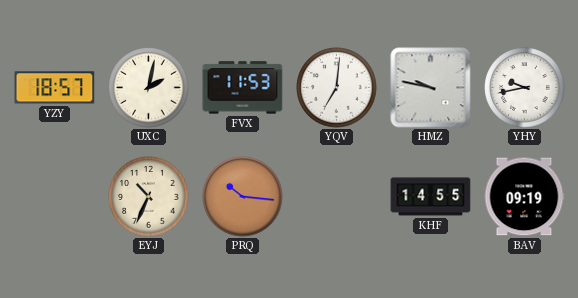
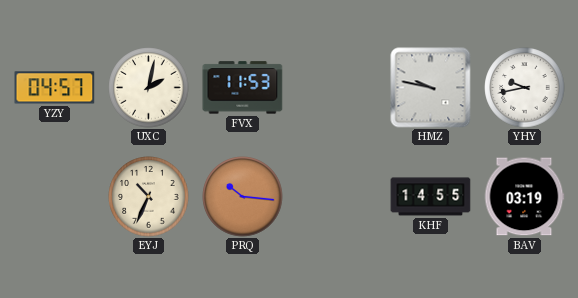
YZY: 18:57 -> 04:57 (55, 88)
YQV: 7:01 -> none (337, 88)
BAV: 09:19 -> 03:19 (524, 197)
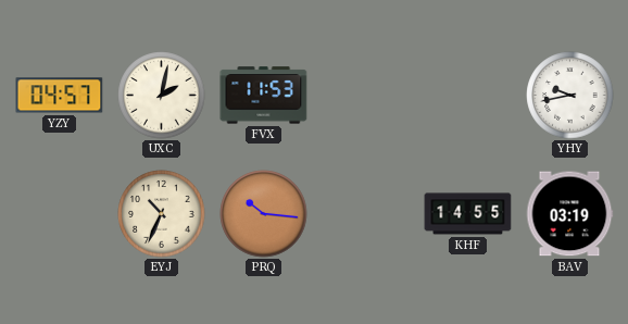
HMZ: 9:47 -> none (431, 88)
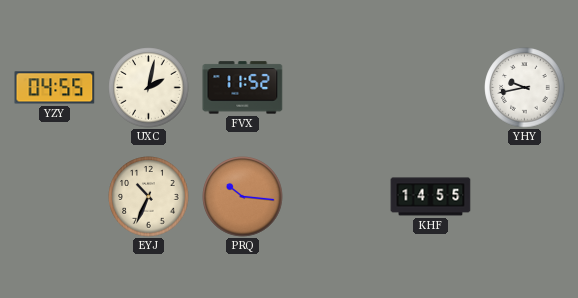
YZY: 04:57 -> 04:55 (55, 88)
FVX: 11:53 -> 11:52 (243, 88)
BAV: 03:19 -> none (569, 214)
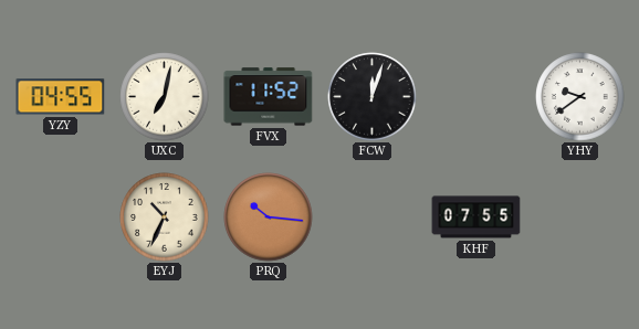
UXC: 2:02 -> 7:02 (165, 97)
FCW: none -> 12:03 (373, 97)
YHY: 9:43 -> 9:39 (580, 97)
KHF: 14:55 -> 07:55 (476, 217)
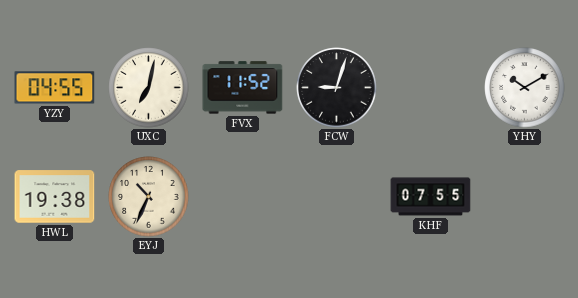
FCW: 12:03 -> 9:03 (337, 88)
YHY: 9:39 -> 10:10 (525, 88)
HWL: none -> 19:38 (55, 197)
PRQ: 10:16 -> none (269, 217)
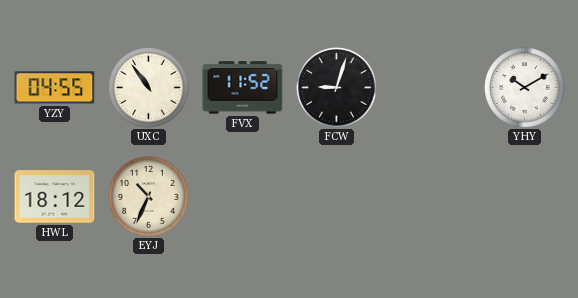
UXC: 7:02 -> 10:54 (149, 88)
HWL: 19:38 -> 18:12 (55, 197)
KHF: 07:55 -> none (431, 197)
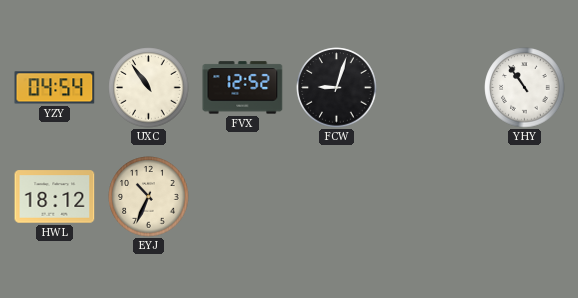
YZY: 04:55 -> 04:54 (55, 88)
FVX: 11:52 -> 12:52 (243, 88)
YHY: 10:10 -> 10:54 (525, 88)
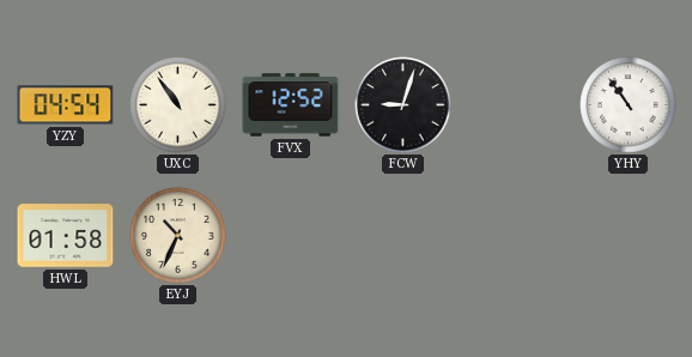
HWL: 18:12 -> 01:58 (66, 236)
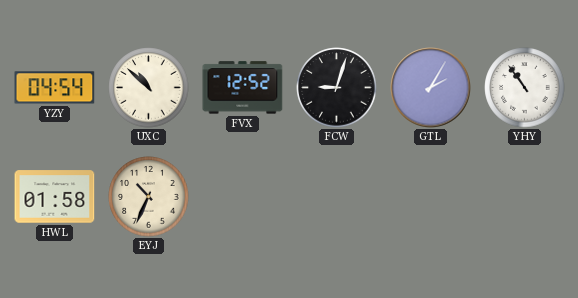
UXC: 10:54 -> 10:52 (149, 88)
GTL: none -> 2:05 (431, 88)
